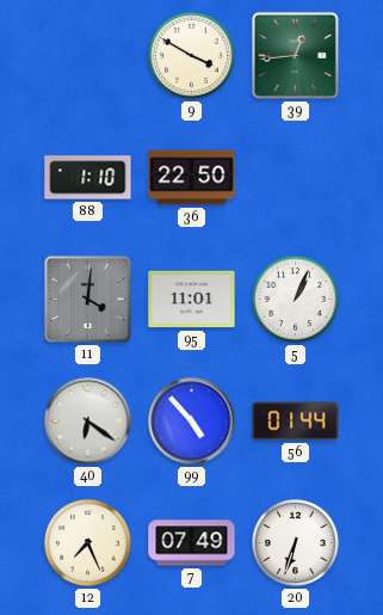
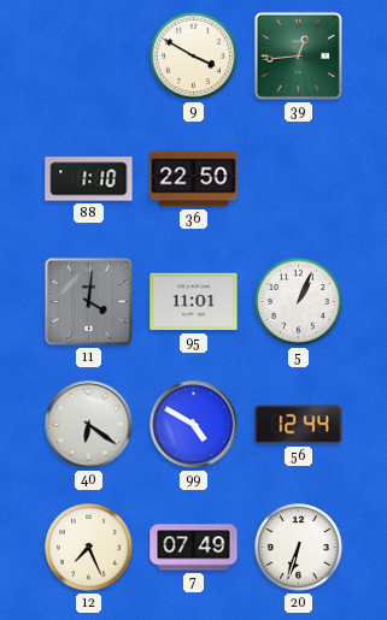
99: 4:53 -> 4:50 (194, 425)
56: 01:44 -> 12:44 (299, 425)
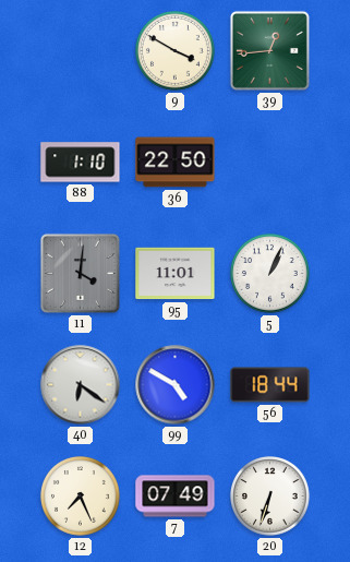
56: 12:44 -> 18:44 (270, 385)
